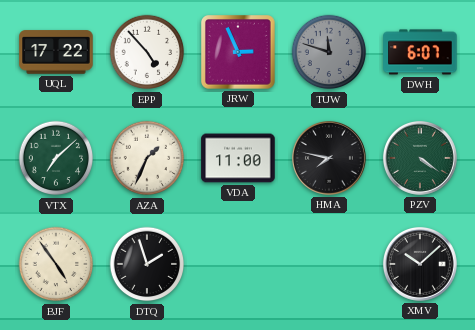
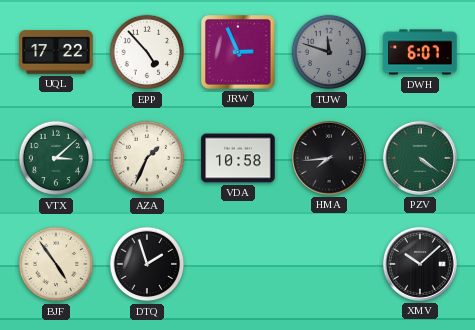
VTX: 7:08 -> 3:08 (56, 158)
VDA: 11:00 -> 10:58 (238, 158)
HMA: 7:47 -> 7:44 (329, 158)
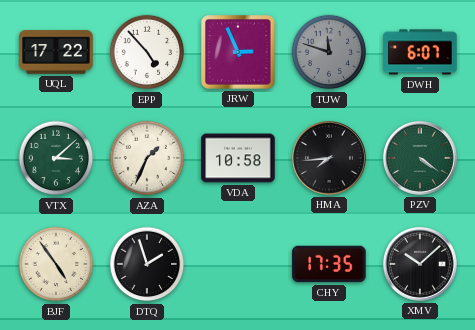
CHY: none -> 17:35 (329, 264)
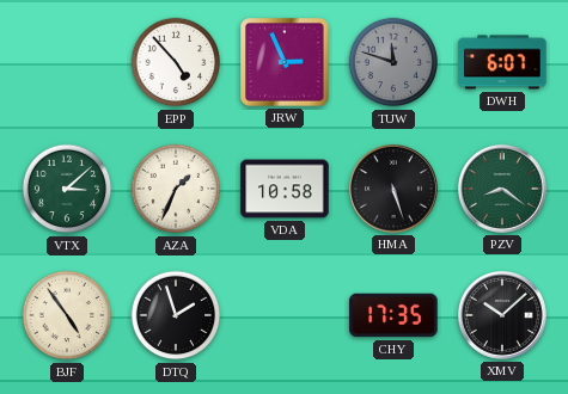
UQL: 17:22 -> none (56, 52)
HMA: 7:44 -> 5:27 (393, 189)
PZV: 4:21 -> 8:21 (502, 189)
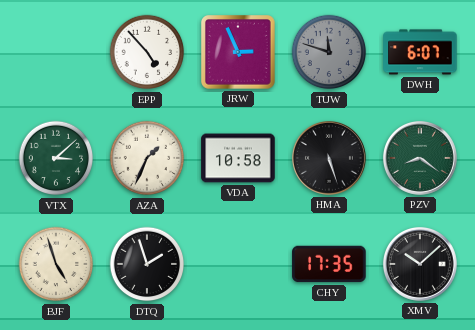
BJF: 4:54 -> 4:57 (56, 264)
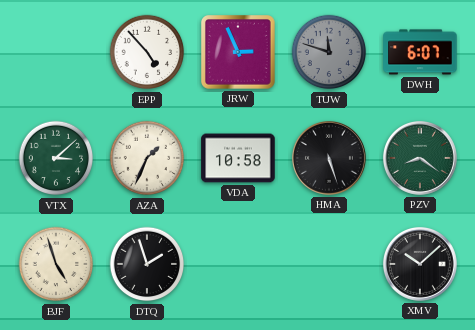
CHY: 17:35 -> none (329, 264)
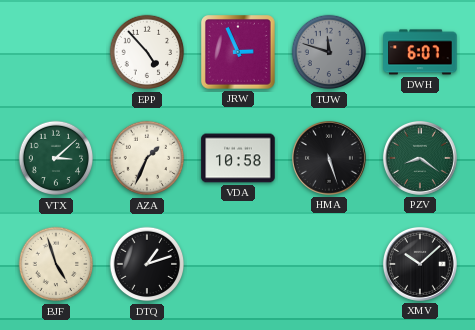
DTQ: 1:57 -> 1:12 (147, 264)
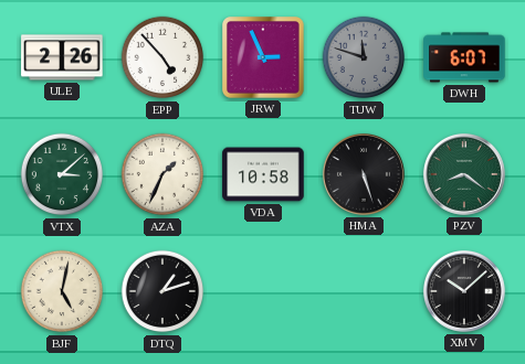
ULE: none -> 2:26 (62, 57)
BJF: 4:57 -> 5:02 (62, 291)
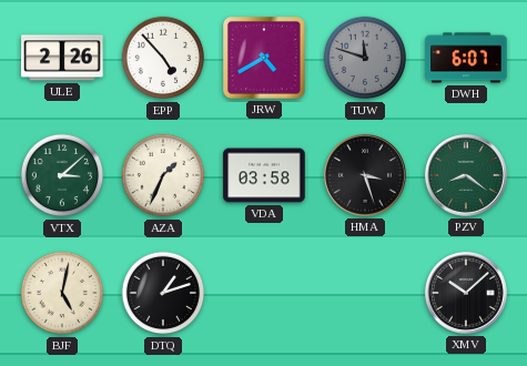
JRW: 2:56 -> 4:40 (265, 59)
VDA: 10:58 -> 03:58 (264, 175)
HMA: 5:27 -> 3:27 (365, 175)
